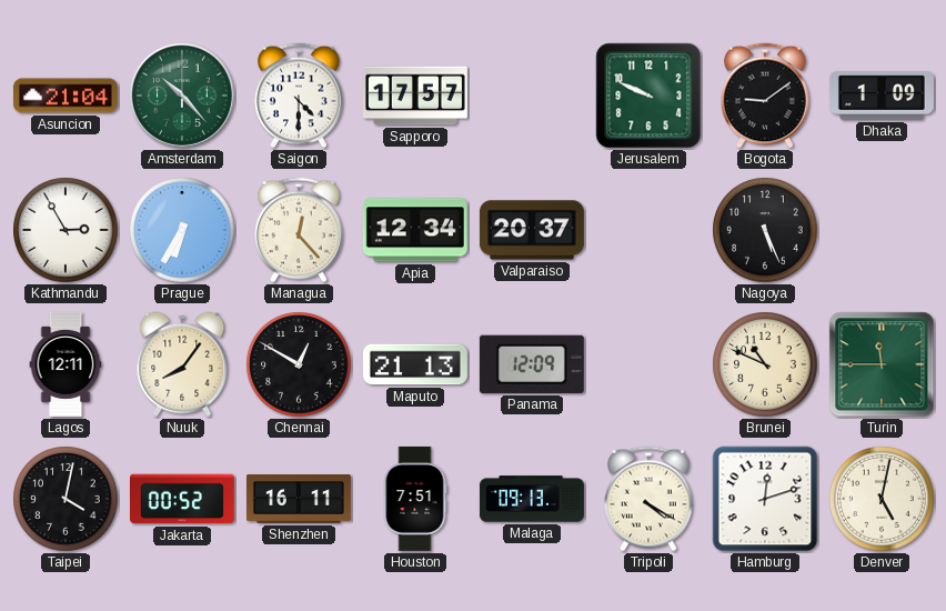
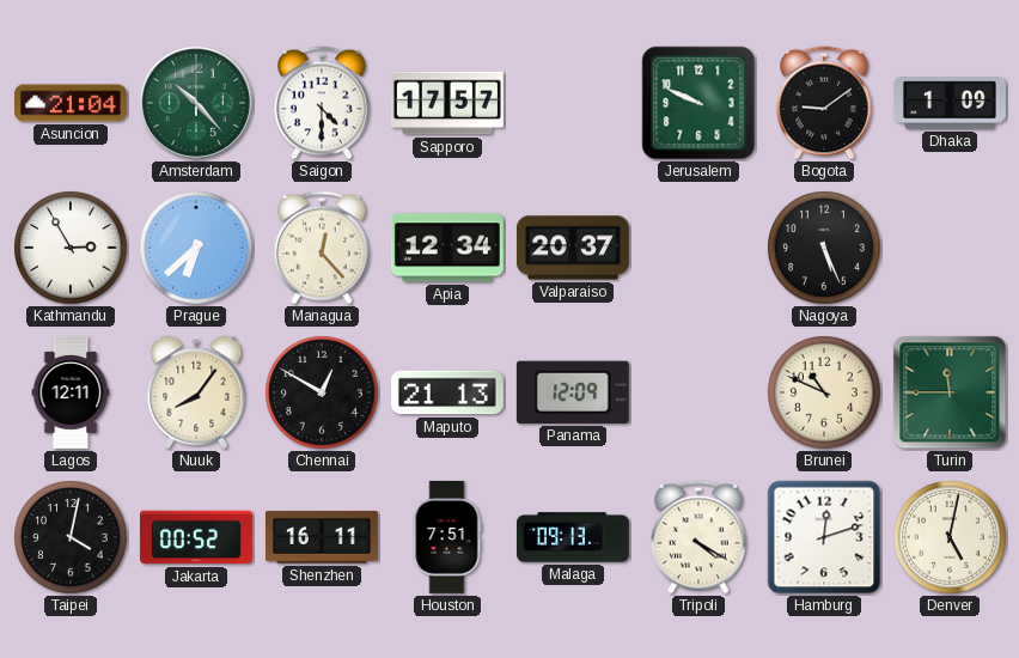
Prague: 6:35 -> 6:38 (196, 248)
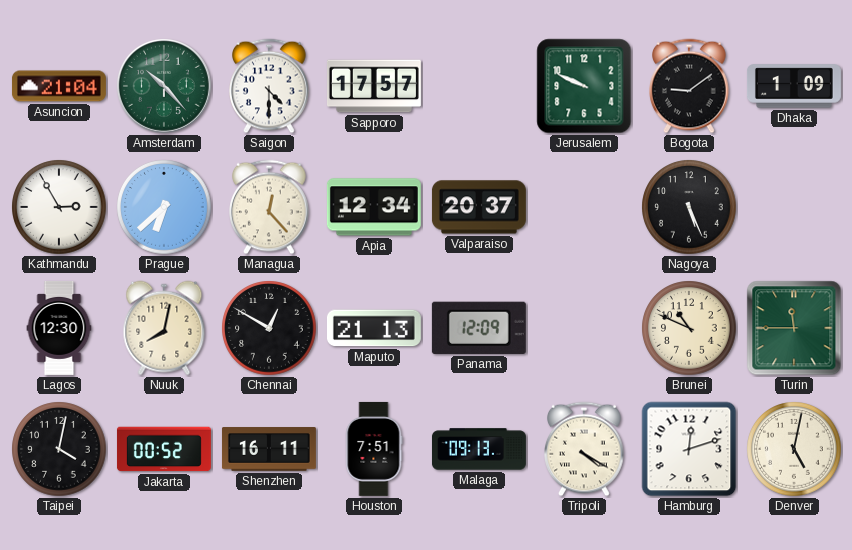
Lagos: 12:11 -> 12:30 (59, 328)
Nuuk: 8:06 -> 8:02 (164, 328)
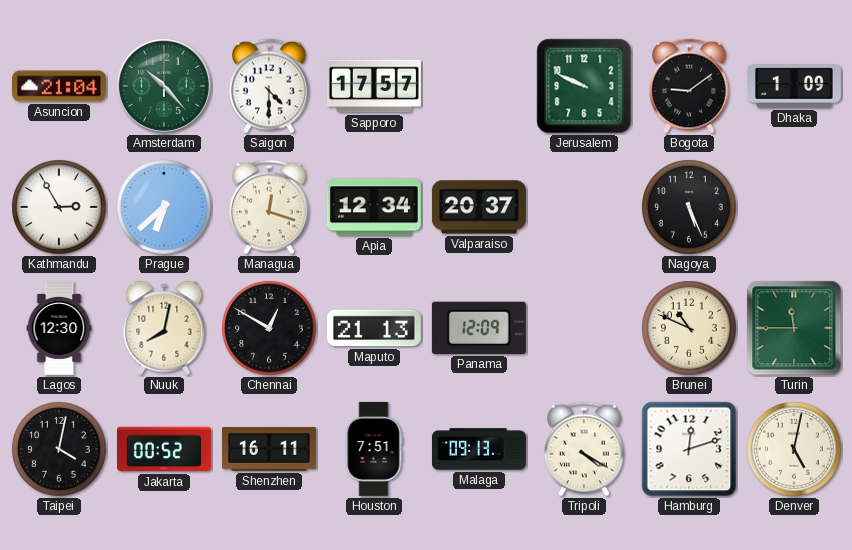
Managua: 12:23 -> 12:18 (269, 207)
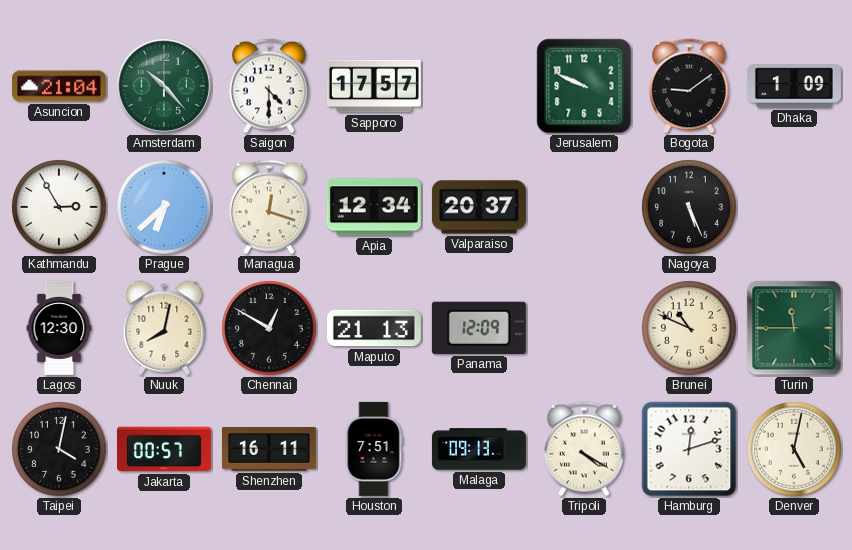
Jakarta: 00:52 -> 00:57 (164, 449)
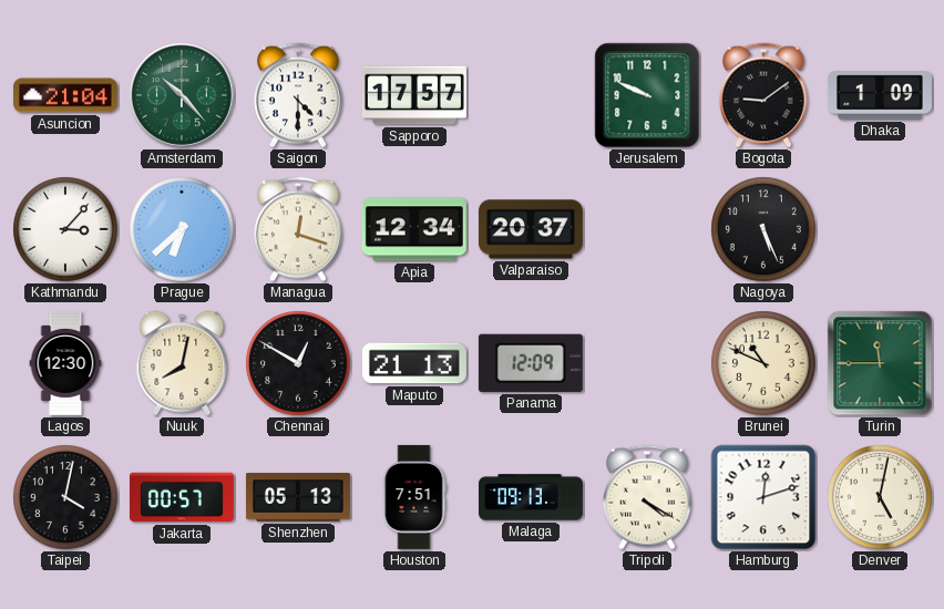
Kathmandu: 2:55 -> 3:07 (65, 229)
Shenzhen: 16:11 -> 05:13 (298, 497)
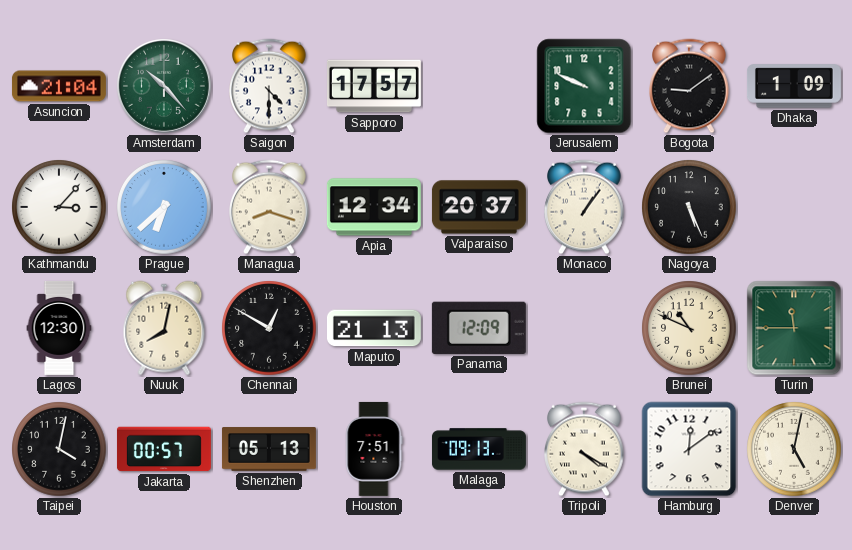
Managua: 12:18 -> 8:18 (269, 207)
Monaco: none -> 1:06 (584, 207)
Hamburg: 12:12 -> 12:09 (689, 449)
